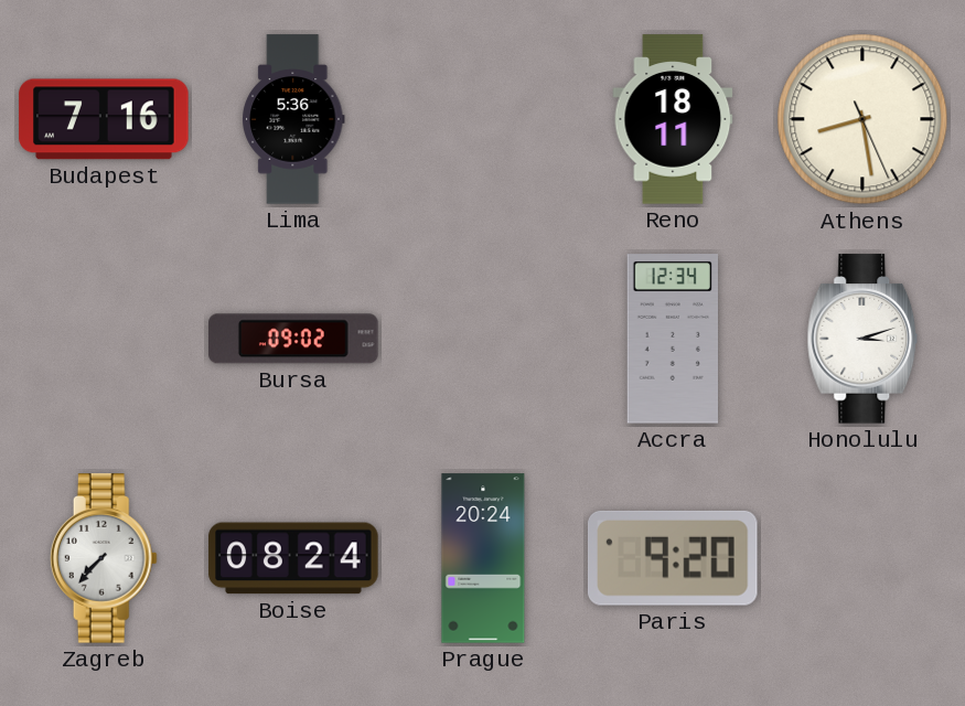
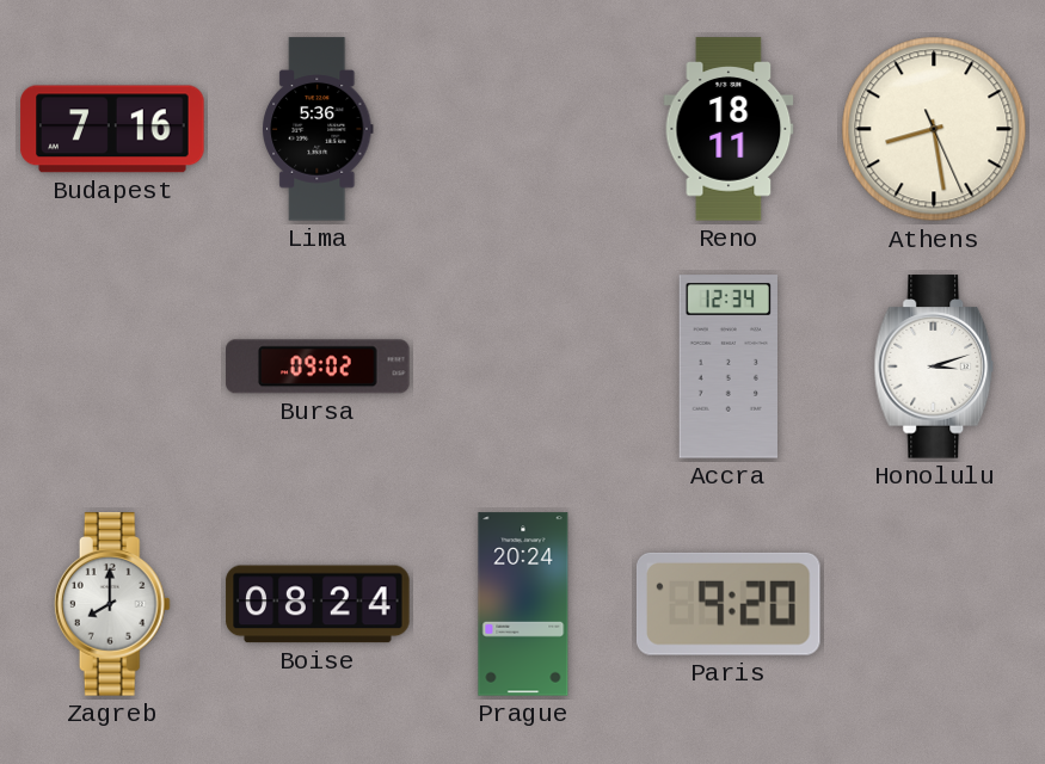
Zagreb: 7:37 -> 8:00 (112, 604)
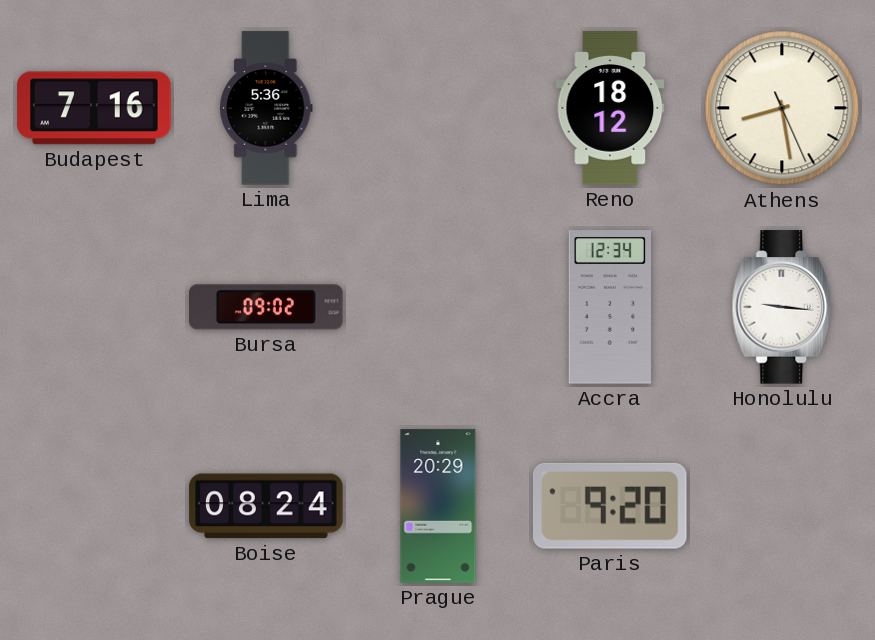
Reno: 18:11 -> 18:12 (610, 108)
Honolulu: 3:12 -> 9:16 (782, 307)
Zagreb: 8:00 -> none (112, 604)
Prague: 20:24 -> 20:29 (438, 506)
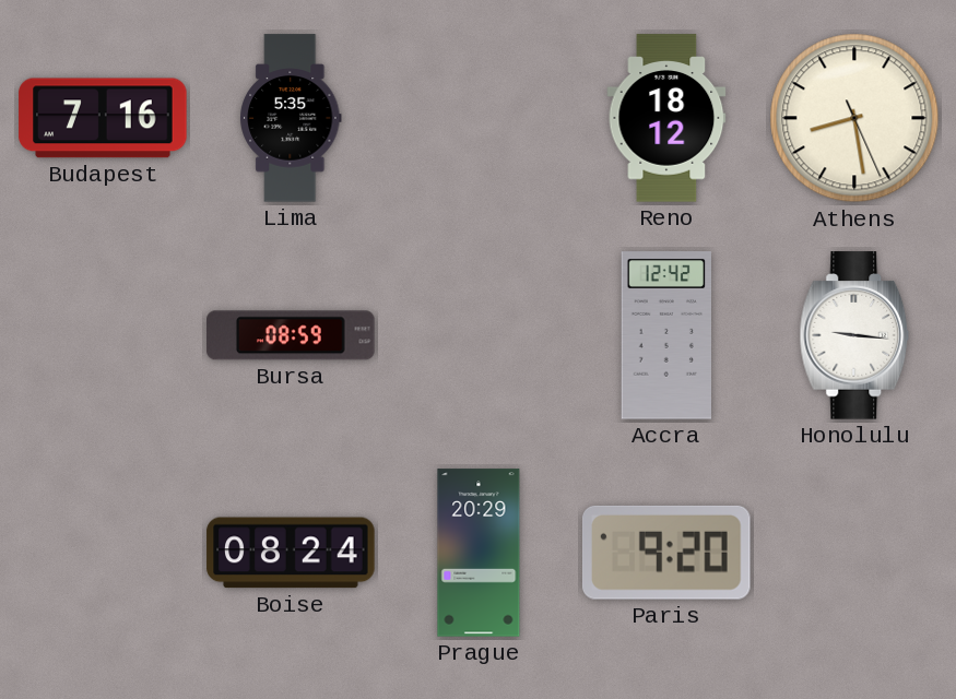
Lima: 5:36 -> 5:35 (292, 118)
Bursa: 09:02 -> 08:59 (291, 335)
Accra: 12:34 -> 12:42 (665, 335)
